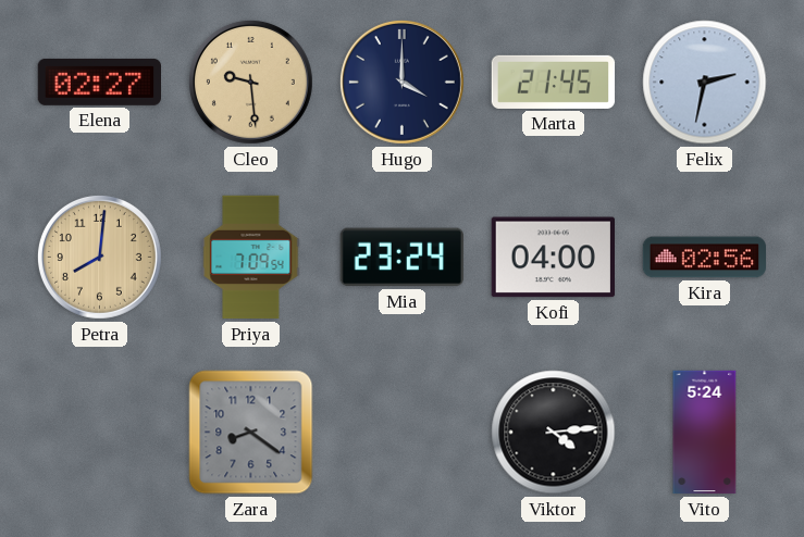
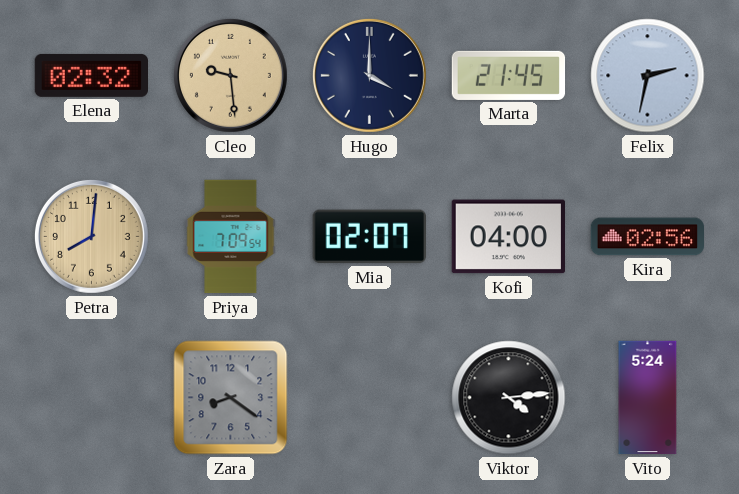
Elena: 02:27 -> 02:32 (91, 75)
Mia: 23:24 -> 02:07 (369, 237)
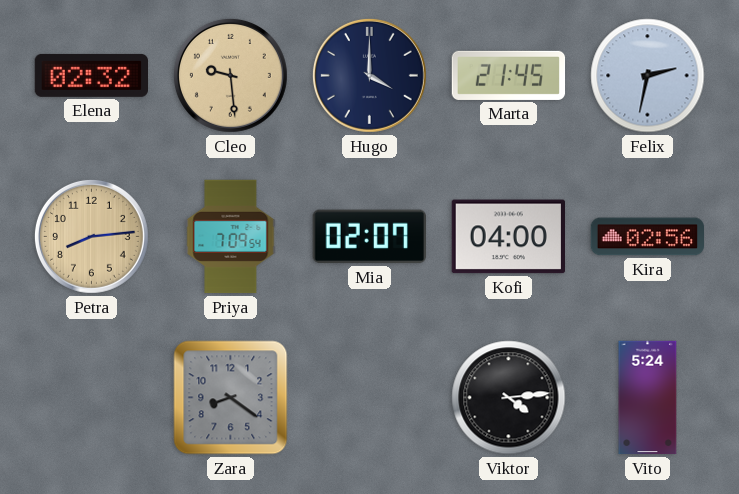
Petra: 8:01 -> 8:14 (91, 236)
